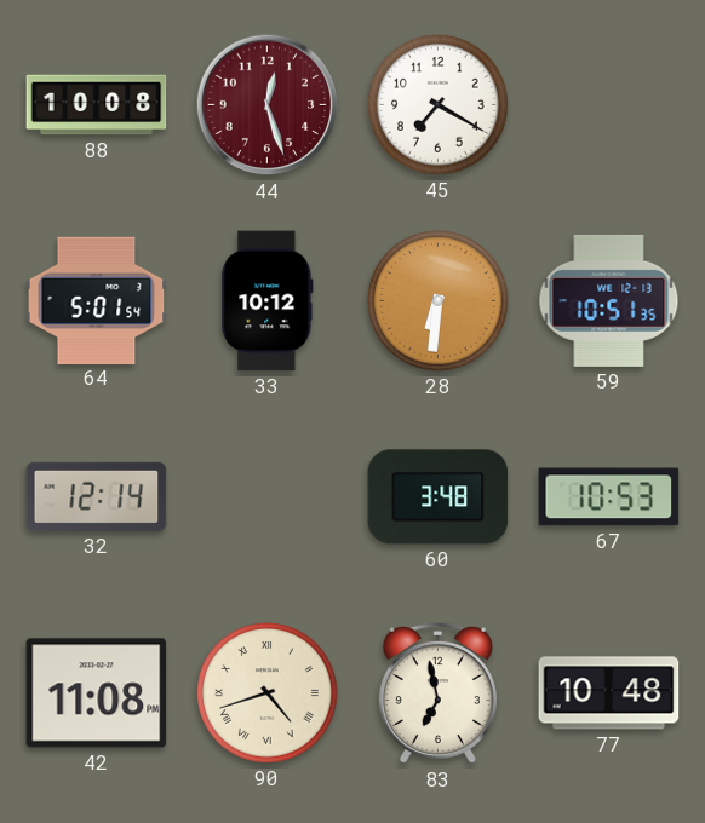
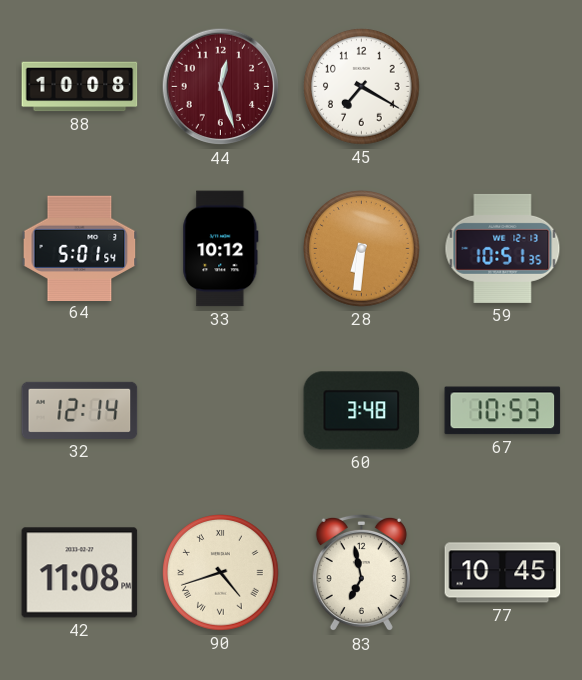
77: 10:48 -> 10:45 (503, 573)
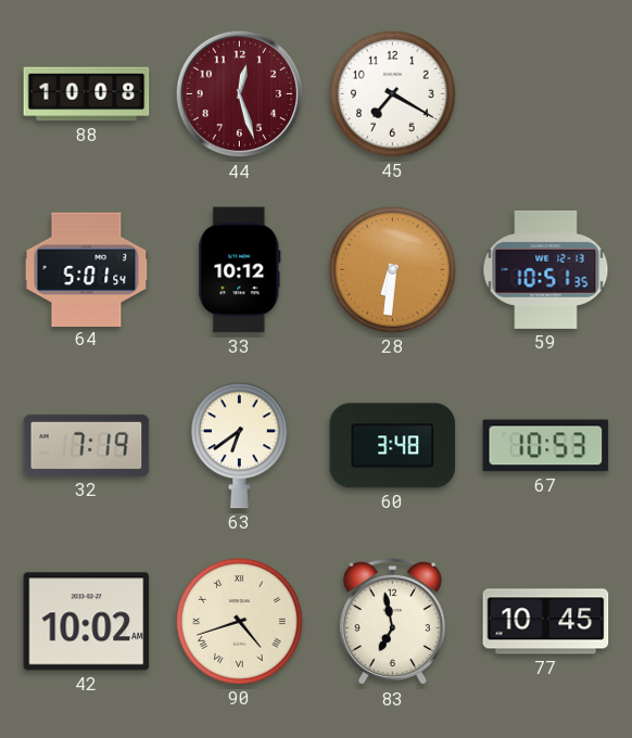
32: 12:14 -> 7:19 (87, 445)
63: none -> 6:39 (240, 446)
42: 11:08 -> 10:02 (87, 622)
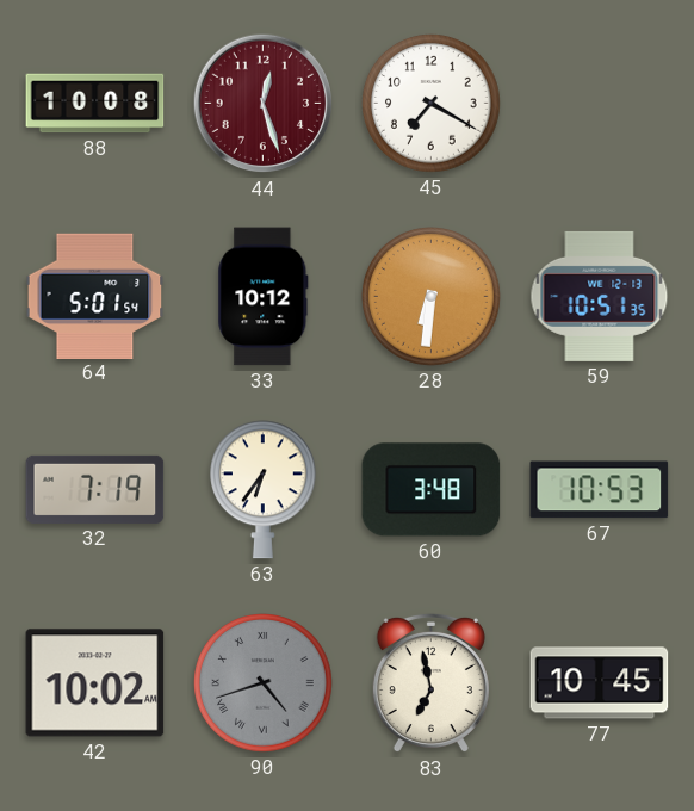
63: 6:39 -> 6:36 (264, 490)
90 dial: cream -> grey (264, 683)
